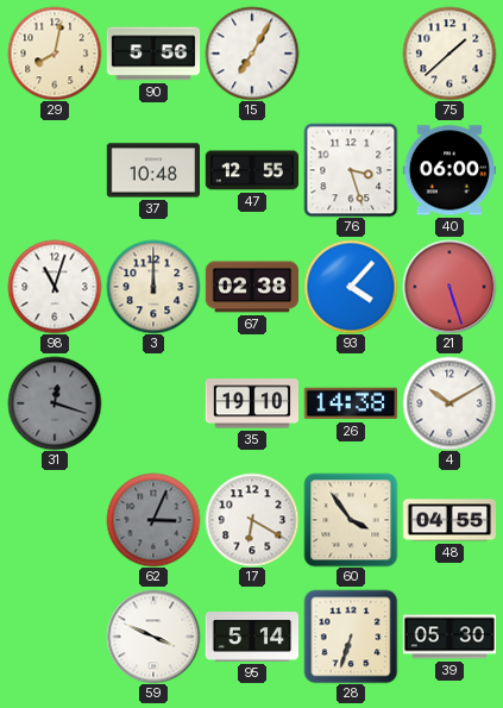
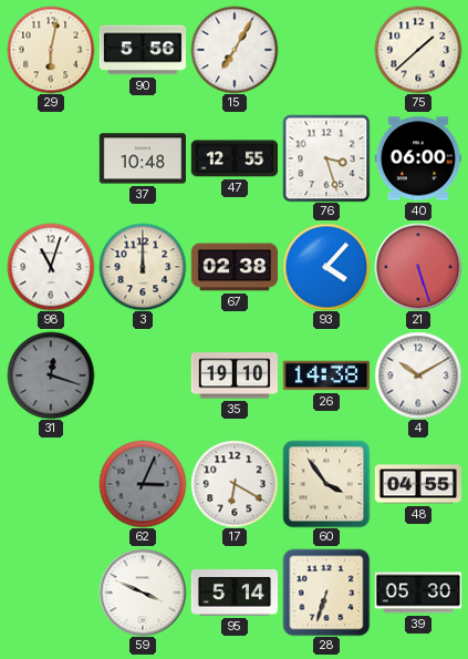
29: 8:02 -> 6:02 (51, 50)
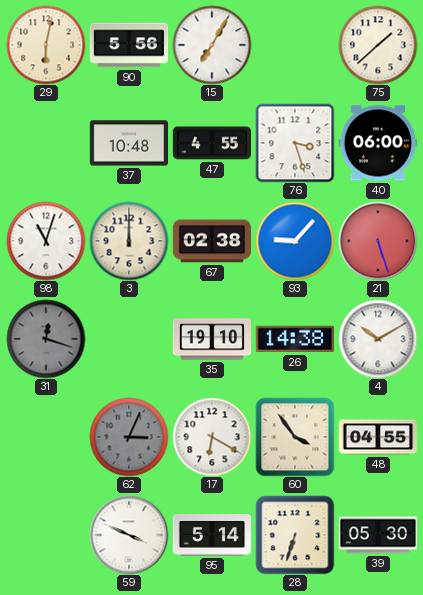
47: 12:55 -> 4:55 (211, 143)
93: 4:07 -> 9:07 (295, 241)
